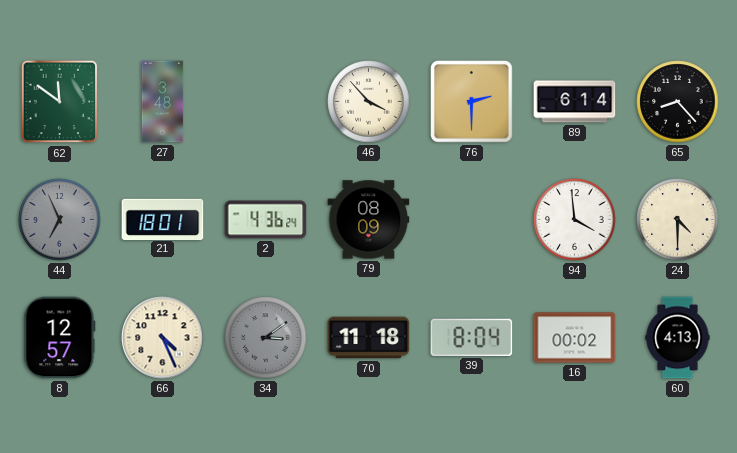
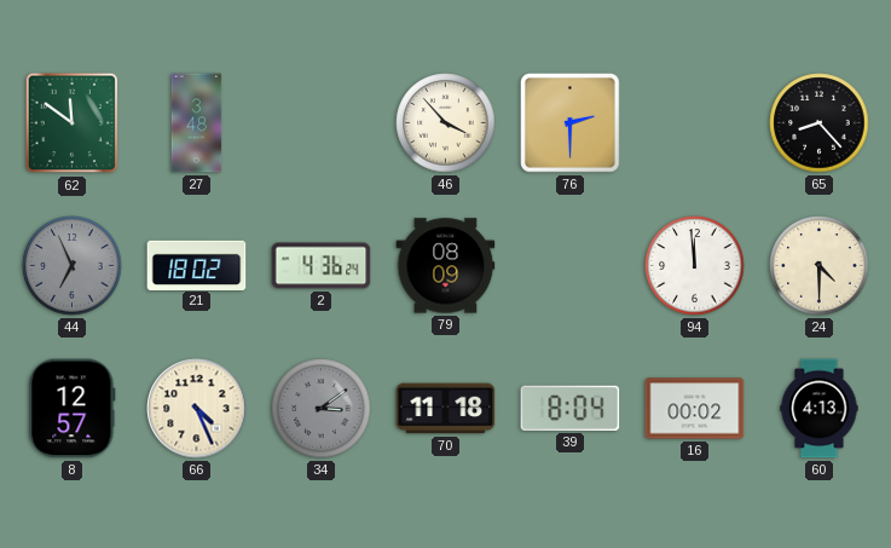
89: 6:14 -> none (575, 102)
21: 18:01 -> 18:02 (197, 265)
94: 3:59 -> 11:59 (695, 266)
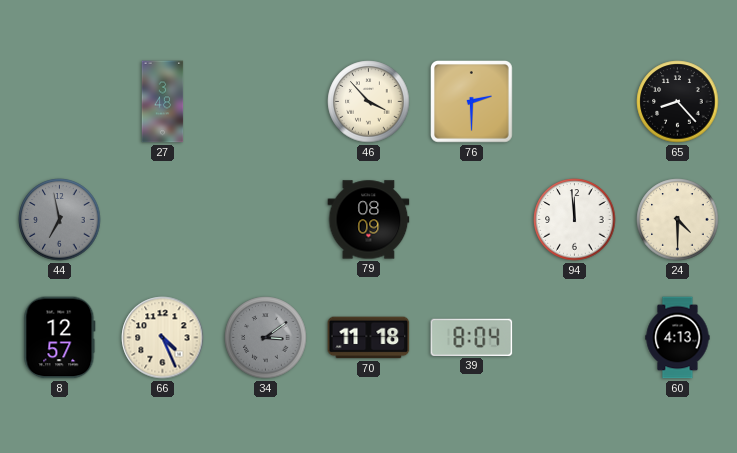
62: 11:51 -> none (73, 123)
44: 6:56 -> 6:58 (60, 220)
21: 18:02 -> none (197, 265)
2: 4:36 -> none (322, 266)
16: 00:02 -> none (695, 409)
